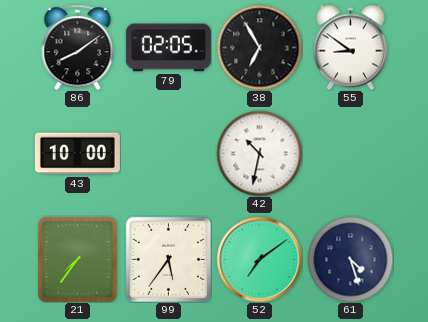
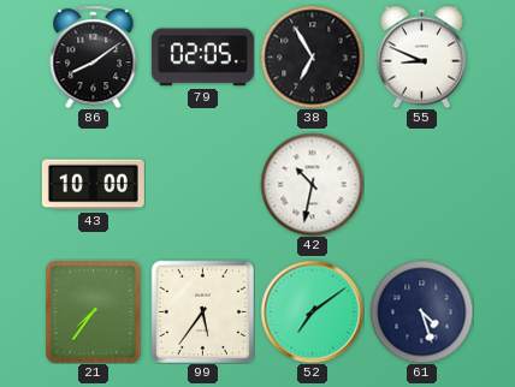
55: 8:51 -> 8:49 (421, 56)
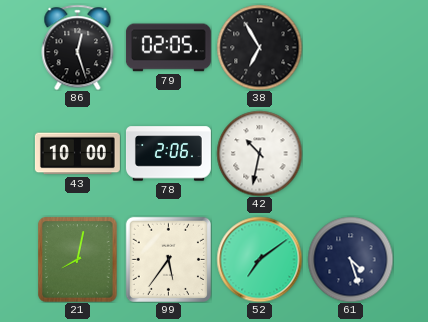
86: 8:09 -> 12:27 (78, 47)
55: 8:49 -> none (421, 56)
78: none -> 2:06 (168, 154)
21: 7:36 -> 8:02 (78, 259)
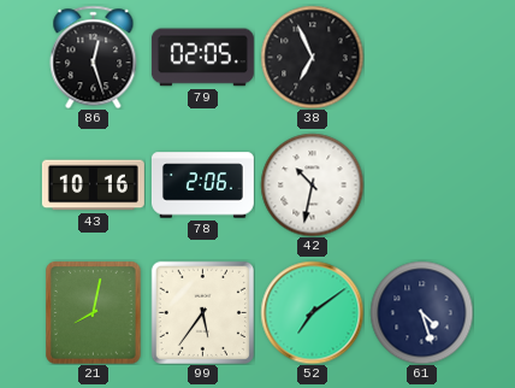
38: 6:55 -> 6:56 (312, 57)
43: 10:00 -> 10:16 (93, 186)
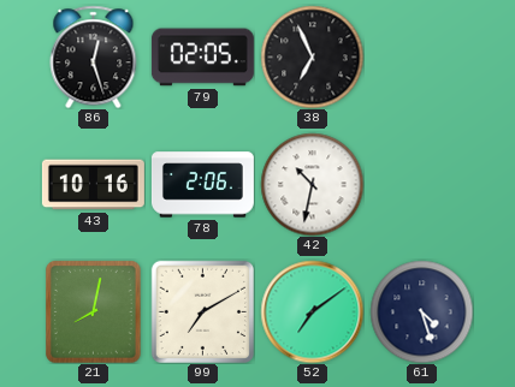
99: 5:36 -> 7:10 (202, 311)
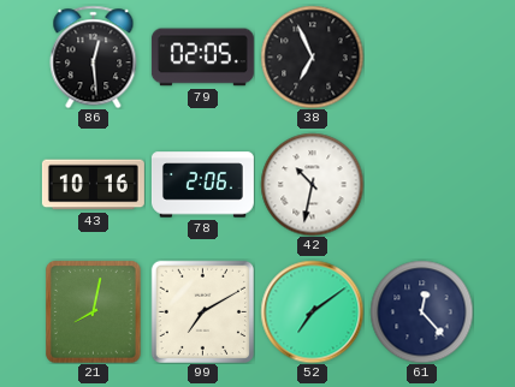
86: 12:27 -> 12:29 (94, 56)
61: 4:27 -> 12:23 (421, 311)
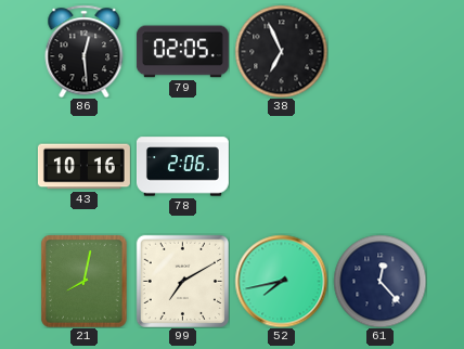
42: 10:32 -> none (312, 184)
52: 7:09 -> 7:43 (281, 281)
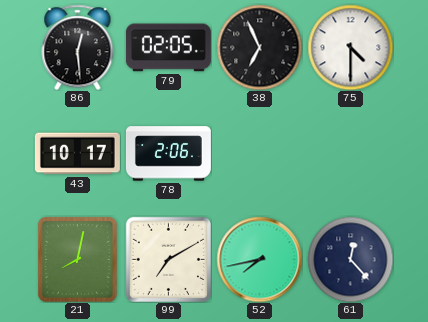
75: none -> 4:30 (350, 47)
43: 10:16 -> 10:17 (77, 154)
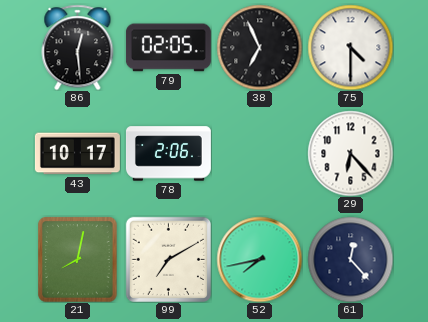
29: none -> 6:23 (350, 153)
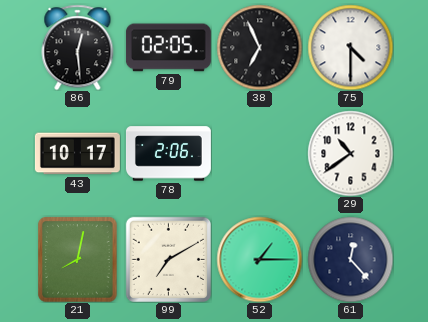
29: 6:23 -> 10:39 (350, 153)
52: 7:43 -> 1:15 (259, 259)
